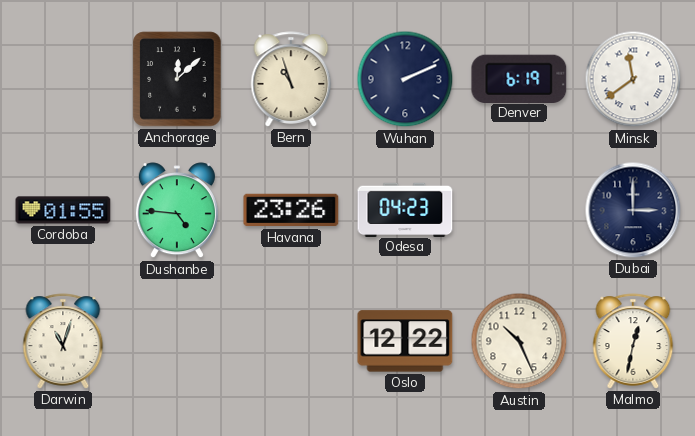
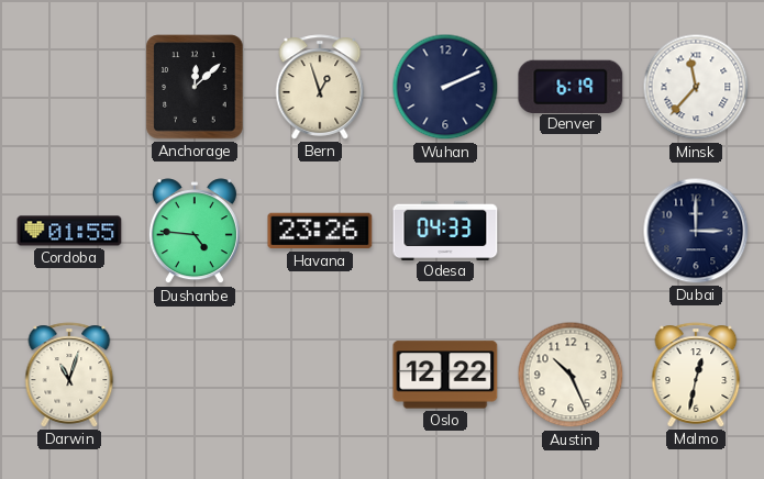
Bern: 10:57 -> 12:57 (320, 87)
Minsk: 11:39 -> 11:37 (696, 87)
Odesa: 04:23 -> 04:33 (445, 230)
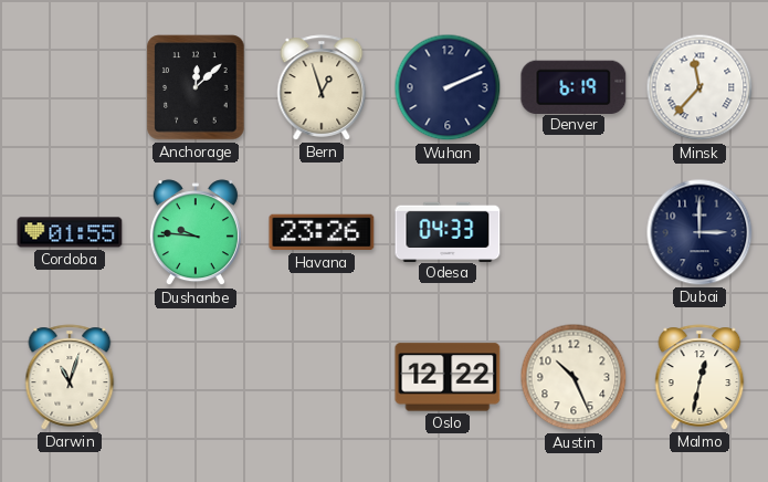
Dushanbe: 4:46 -> 9:46 (196, 233)
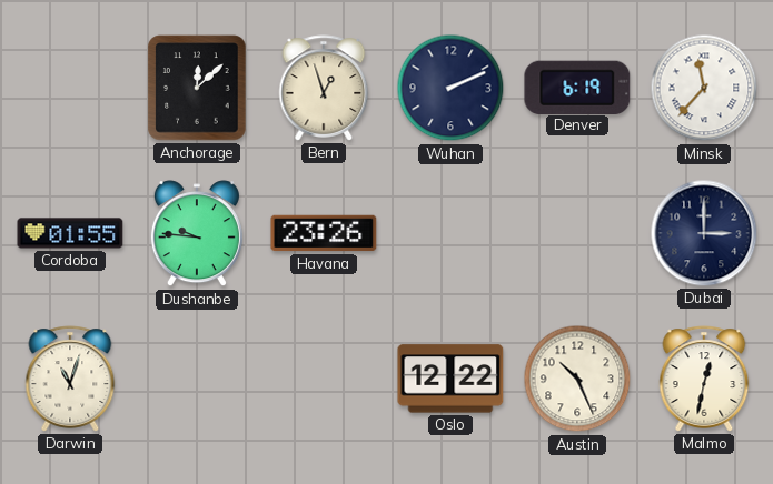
Odesa: 04:33 -> none (448, 231)
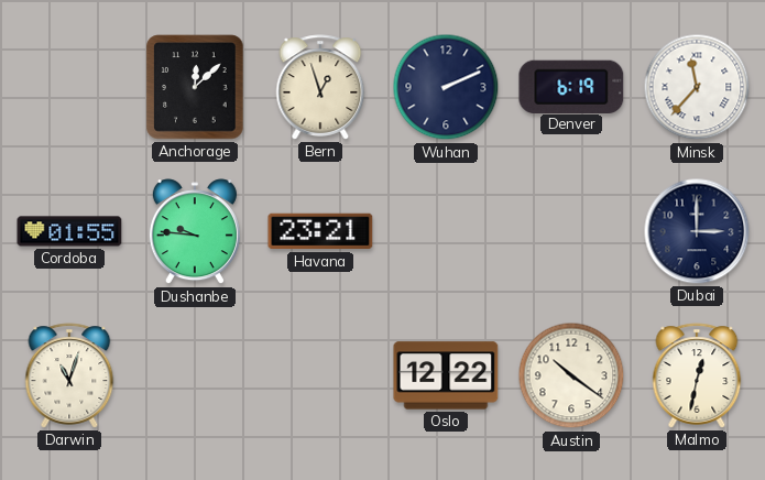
Havana: 23:26 -> 23:21 (320, 231)
Austin: 10:26 -> 10:21 (571, 375)
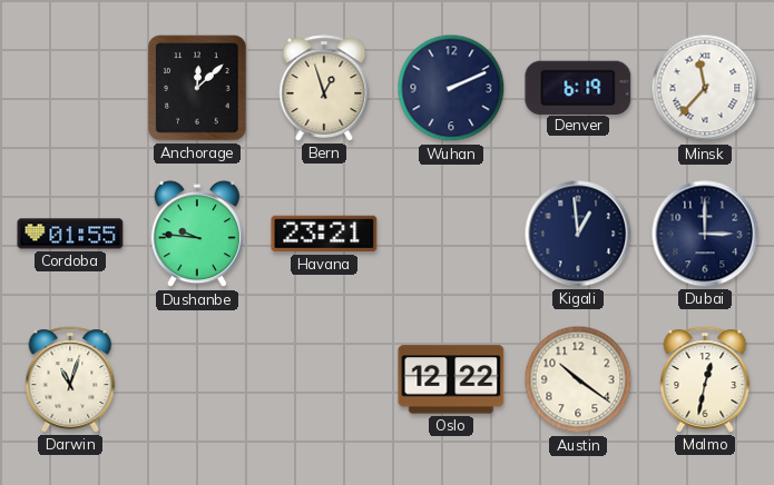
Kigali: none -> 12:59 (578, 234)
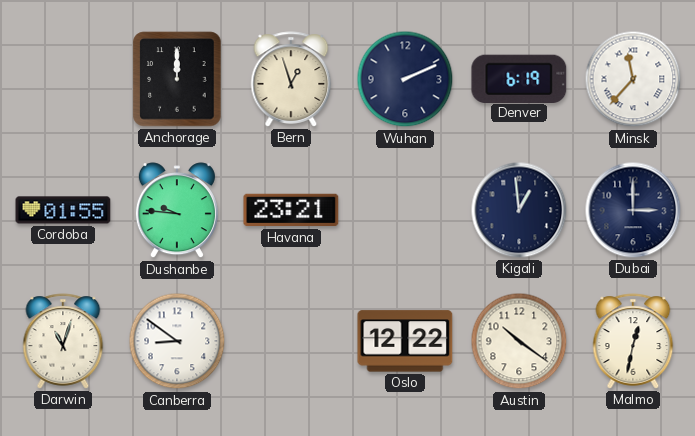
Anchorage: 12:08 -> 12:00 (177, 79)
Canberra: none -> 8:51 (177, 341)
